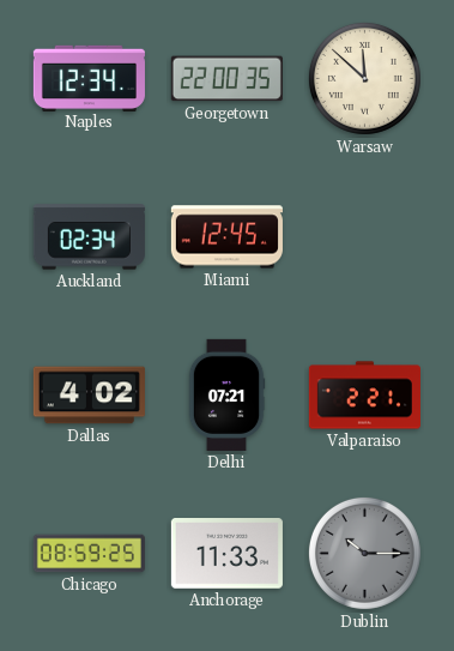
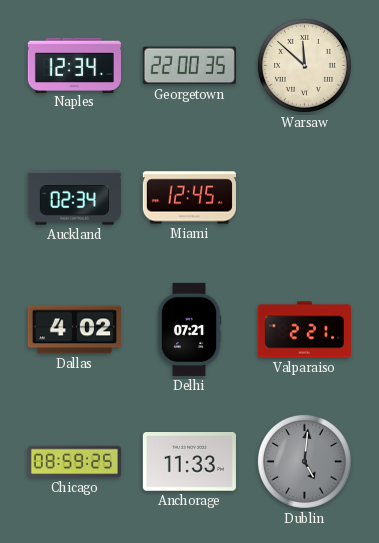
Dublin: 10:15 -> 5:01 (304, 461)
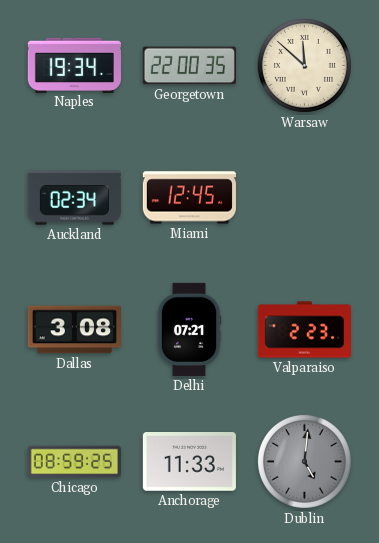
Naples: 12:34 -> 19:34 (74, 65)
Dallas: 4:02 -> 3:08 (74, 330)
Valparaiso: 2:21 -> 2:23 (304, 330)
